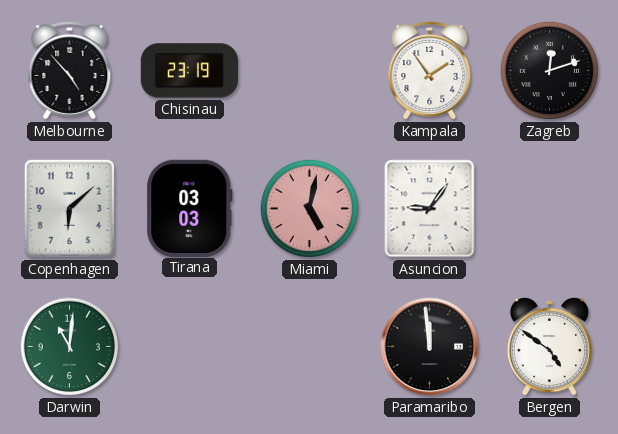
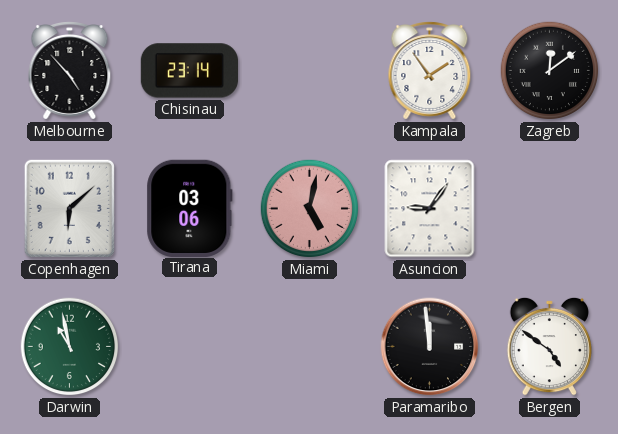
Chisinau: 23:19 -> 23:14 (189, 71)
Zagreb: 12:12 -> 12:09 (550, 71)
Tirana: 03:03 -> 03:06 (190, 208)
Darwin: 11:01 -> 10:58 (70, 347)
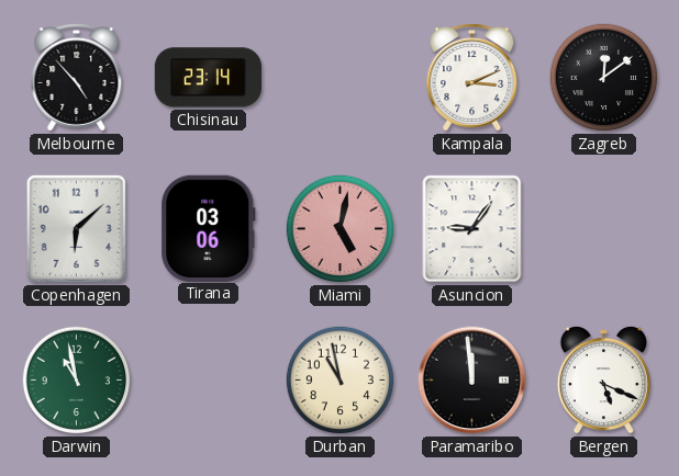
Kampala: 1:54 -> 3:11 (472, 78)
Durban: none -> 10:58 (341, 381)
Bergen: 4:51 -> 5:19 (603, 379)
